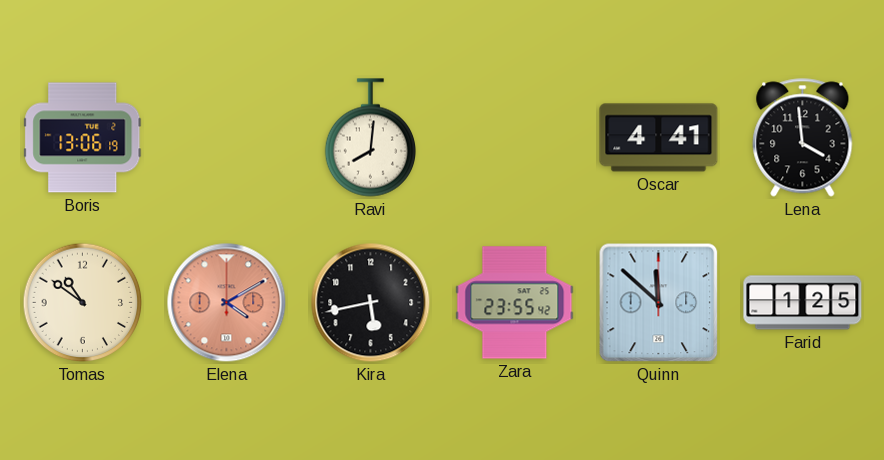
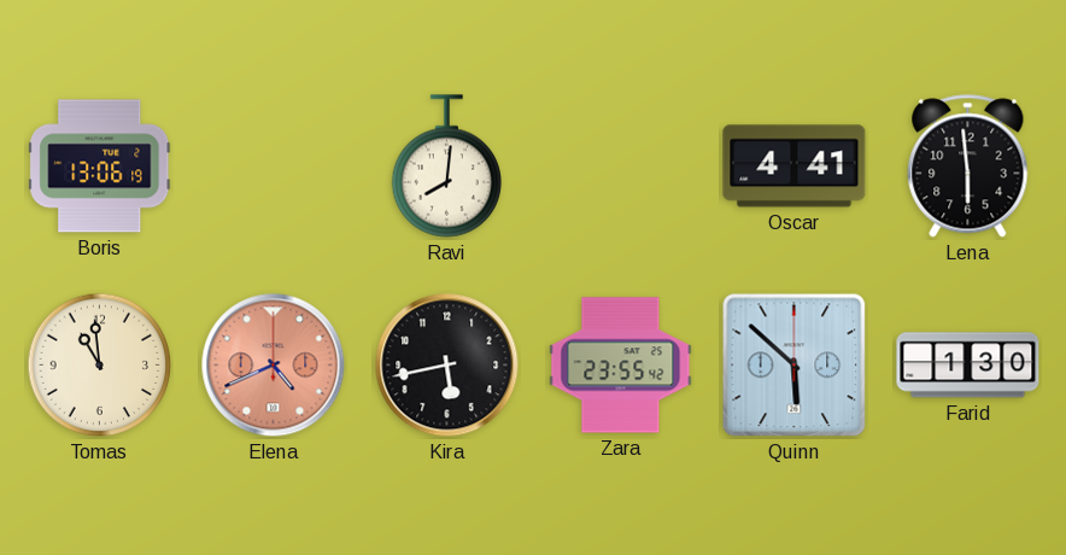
Lena: 3:59 -> 5:59 (968, 166)
Tomas: 10:51 -> 10:59 (100, 366)
Elena: 4:10 -> 4:41 (274, 366)
Quinn: 11:52 -> 5:52 (795, 366)
Farid: 1:25 -> 1:30 (968, 366)
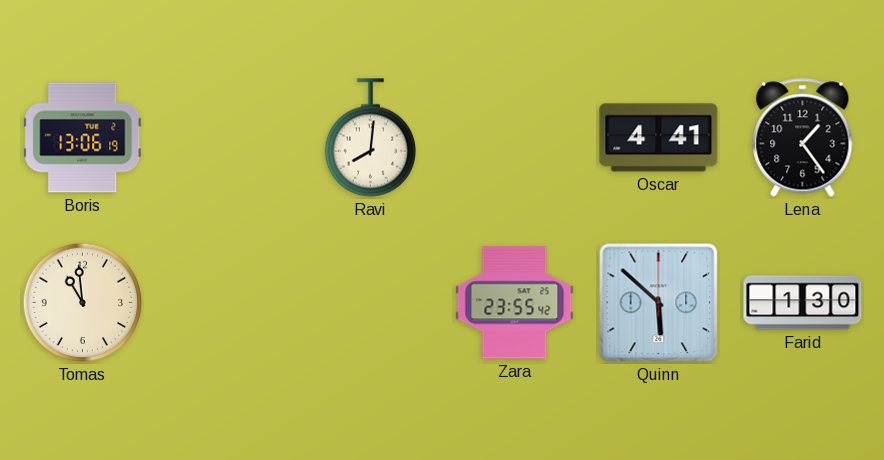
Lena: 5:59 -> 1:24 (803, 138)
Elena: 4:41 -> none (274, 366)
Kira: 5:43 -> none (447, 366)
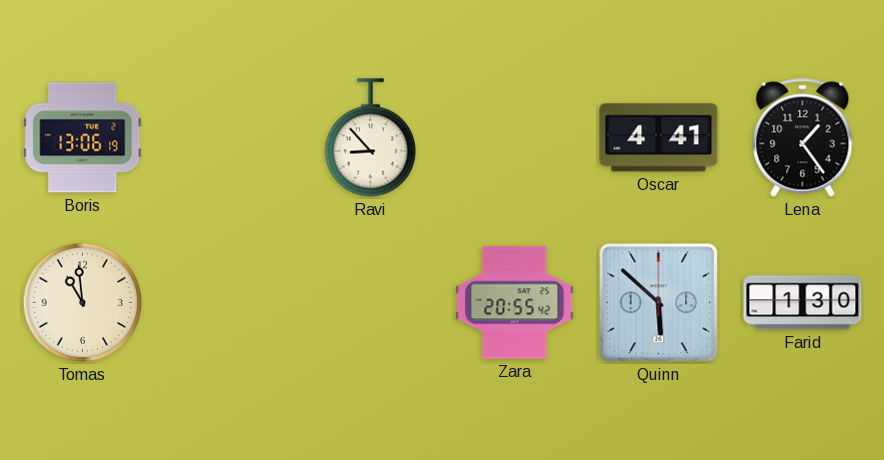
Ravi: 8:01 -> 8:53 (370, 138)
Zara: 23:55 -> 20:55 (515, 303)
